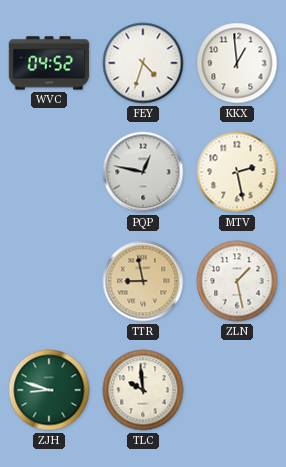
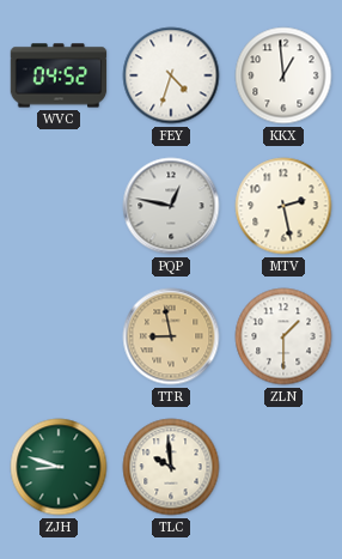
ZLN: 1:28 -> 1:30 (283, 336)
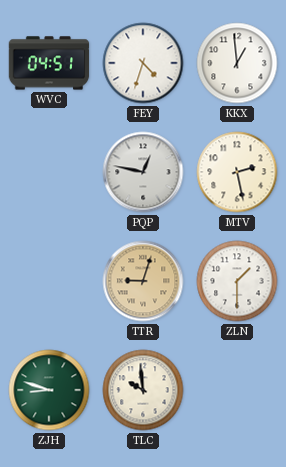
WVC: 04:52 -> 04:51 (49, 63)
TTR: 8:58 -> 9:03 (143, 281)
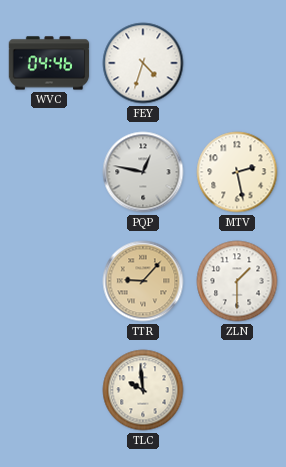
WVC: 04:51 -> 04:46 (49, 63)
KKX: 12:59 -> none (237, 63)
TTR: 9:03 -> 9:07 (143, 281)
ZJH: 8:48 -> none (49, 390)
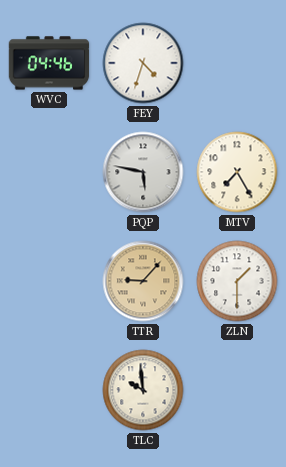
PQP: 12:47 -> 5:47 (143, 172)
MTV: 2:28 -> 7:25 (237, 172)
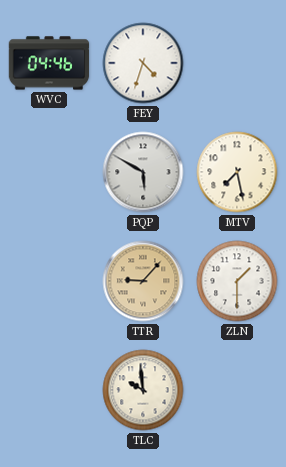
PQP: 5:47 -> 5:50 (143, 172)
MTV: 7:25 -> 7:28 (237, 172)
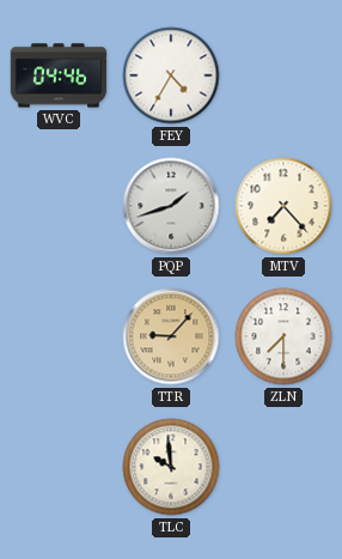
FEY: 4:33 -> 4:35 (171, 75)
PQP: 5:50 -> 1:42 (171, 206)
MTV: 7:28 -> 7:23 (283, 206)
ZLN: 1:30 -> 7:30 (283, 336)
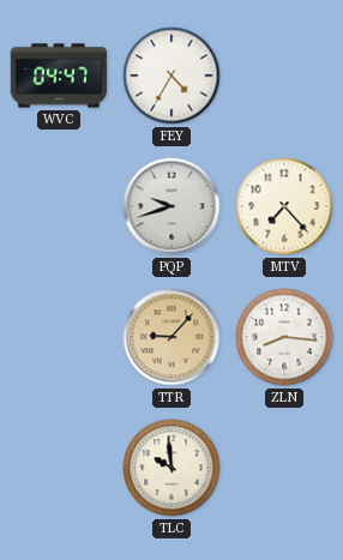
WVC: 04:46 -> 04:47 (59, 76)
PQP: 1:42 -> 9:42 (171, 206)
ZLN: 7:30 -> 8:16 (284, 337)
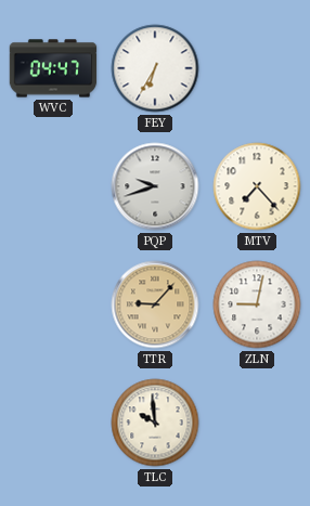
FEY: 4:35 -> 6:35 (155, 68)
ZLN: 8:16 -> 9:02 (257, 304)
